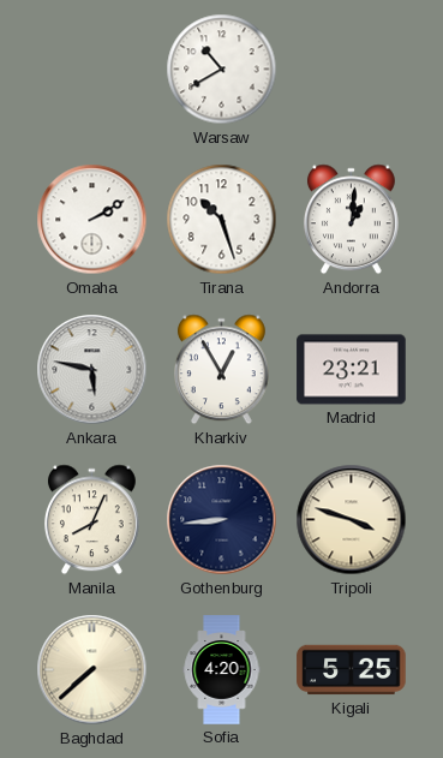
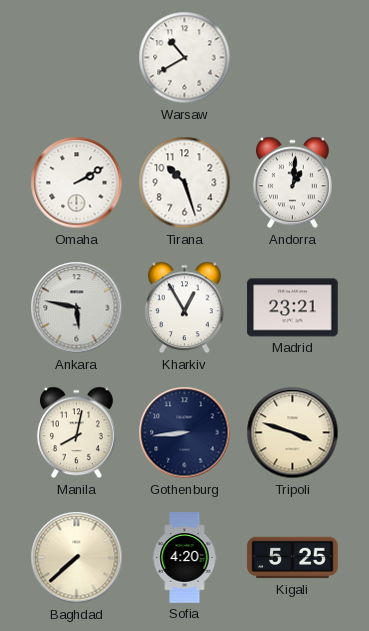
Manila: 8:04 -> 8:02 (76, 433)
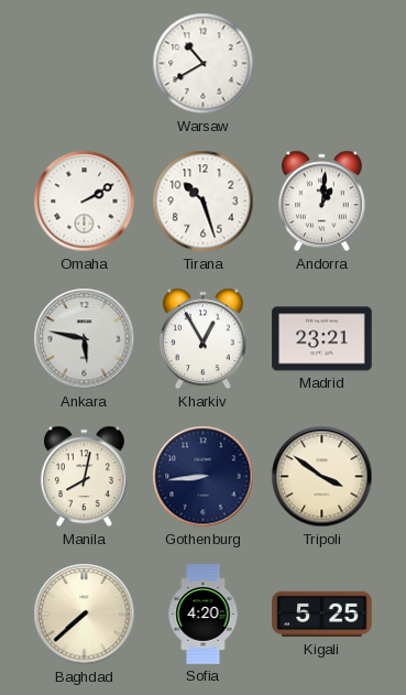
Tripoli: 3:48 -> 3:51 (322, 477)
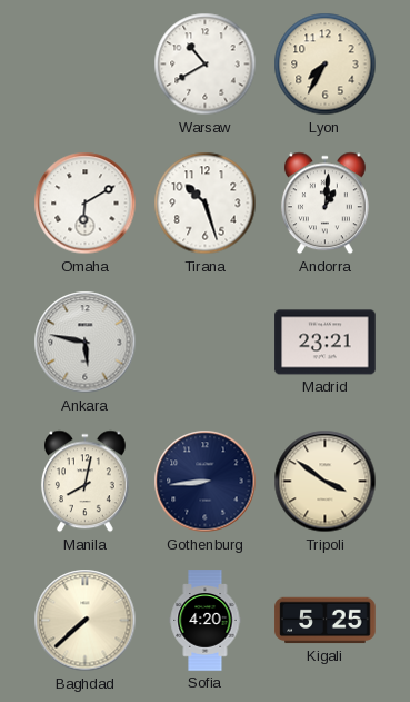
Lyon: none -> 7:35 (326, 65)
Omaha: 2:10 -> 6:10 (86, 204)
Kharkiv: 12:55 -> none (202, 339)
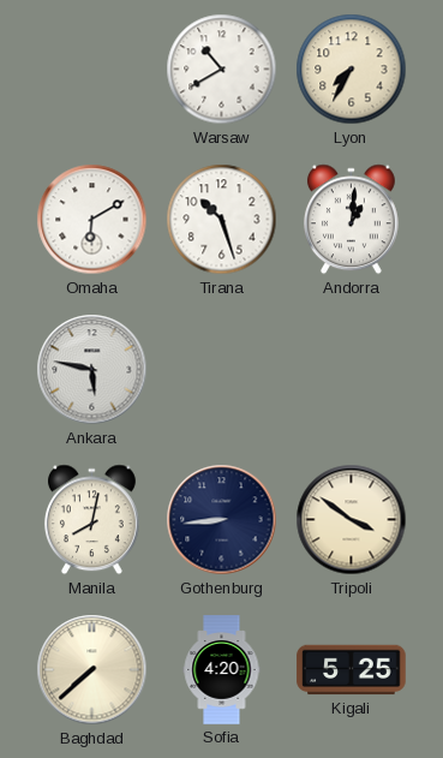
Madrid: 23:21 -> none (326, 343)
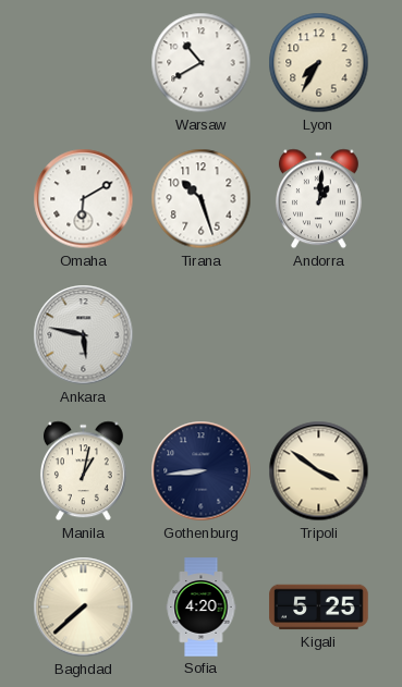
Manila: 8:02 -> 1:02 (83, 471)
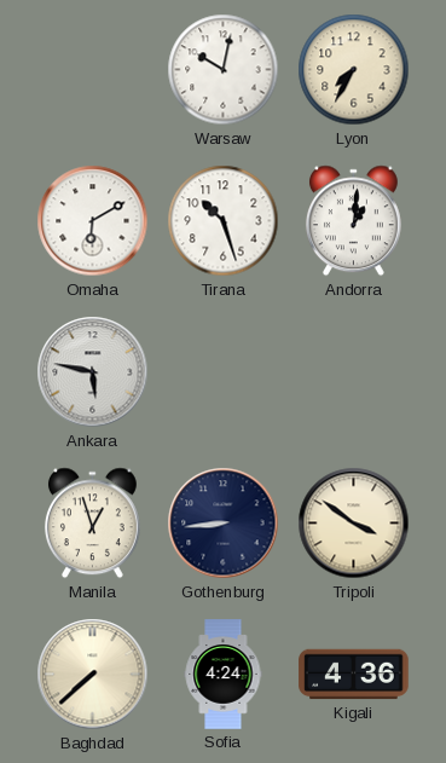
Warsaw: 10:40 -> 10:02 (224, 70)
Manila: 1:02 -> 12:57 (92, 524)
Sofia: 4:20 -> 4:24 (224, 675)
Kigali: 5:25 -> 4:36 (354, 675)
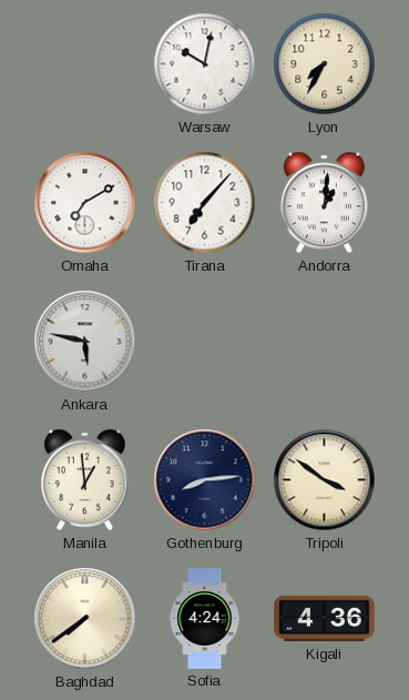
Omaha: 6:10 -> 7:10 (85, 203)
Tirana: 10:27 -> 7:07 (205, 203)
Manila: 12:57 -> 12:59 (84, 480)
Gothenburg: 8:44 -> 8:14 (205, 480)
Baghdad: 7:38 -> 7:39 (85, 619)
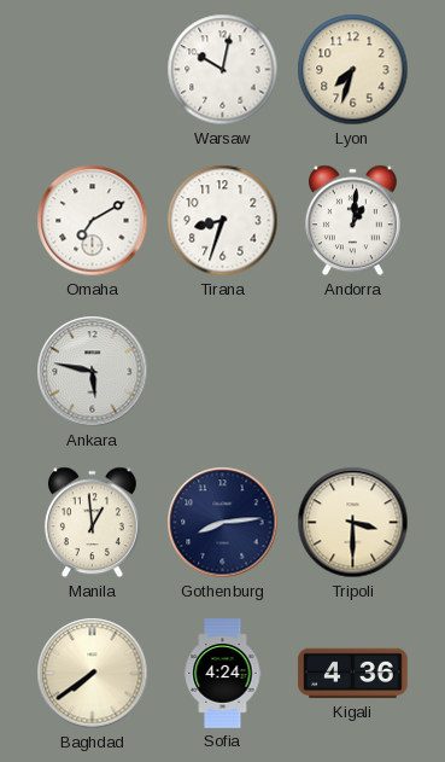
Lyon: 7:35 -> 7:33 (353, 70)
Tirana: 7:07 -> 8:33 (223, 221)
Tripoli: 3:51 -> 3:30 (353, 523)
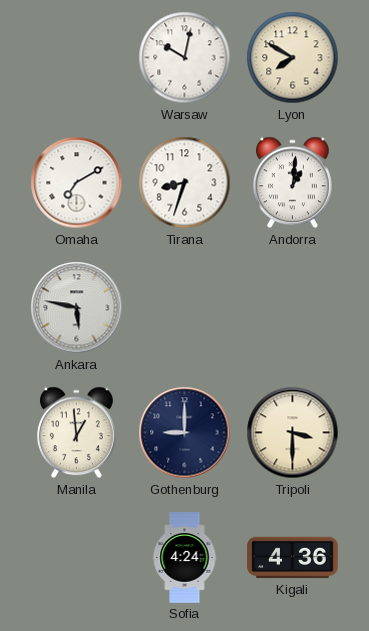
Lyon: 7:33 -> 7:50 (293, 58)
Gothenburg: 8:14 -> 9:00 (185, 433)
Baghdad: 7:39 -> none (93, 674)
